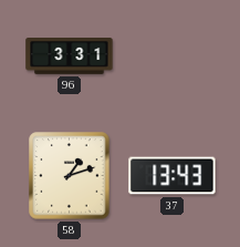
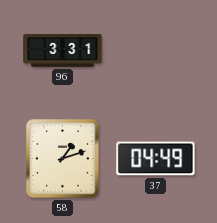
37: 13:43 -> 04:49 (156, 159)
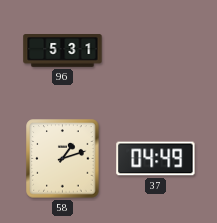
96: 3:31 -> 5:31 (63, 51)
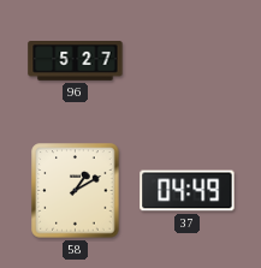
96: 5:31 -> 5:27 (76, 61)
58: 1:12 -> 1:10 (76, 191)
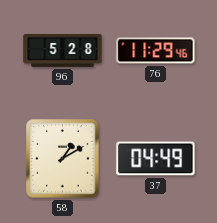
96: 5:27 -> 5:28 (63, 51)
76: none -> 11:29 (156, 51)
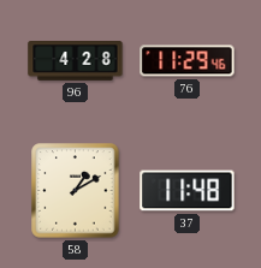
96: 5:28 -> 4:28 (76, 61)
37: 04:49 -> 11:48 (188, 191)
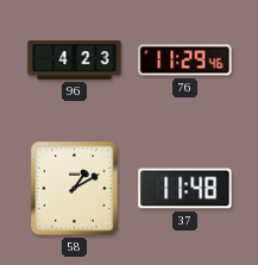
96: 4:28 -> 4:23 (75, 61)
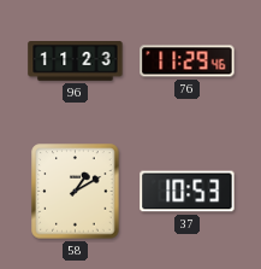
96: 4:23 -> 11:23 (76, 62)
37: 11:48 -> 10:53 (188, 192)
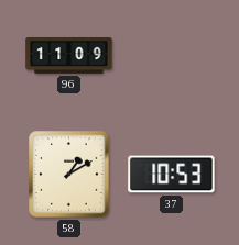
96: 11:23 -> 11:09 (69, 56)
76: 11:29 -> none (188, 62)
